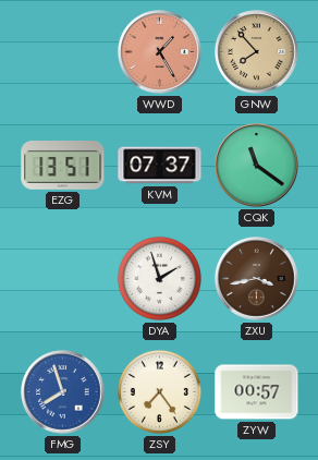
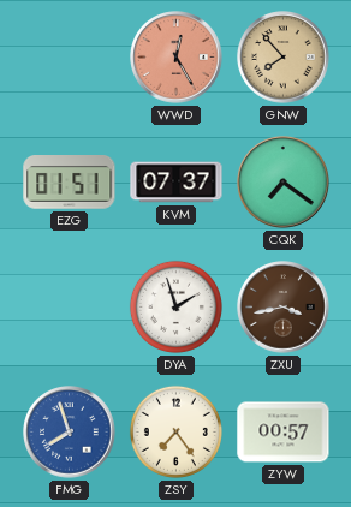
WWD: 1:25 -> 12:25 (177, 58)
EZG: 13:51 -> 01:51 (70, 183)
CQK: 11:21 -> 7:21 (284, 183)
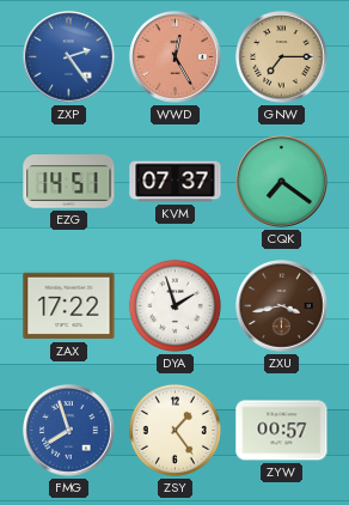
ZXP: none -> 2:24 (69, 57)
GNW: 7:53 -> 7:15 (282, 57)
EZG: 01:51 -> 14:51 (69, 182)
ZAX: none -> 17:22 (69, 306)
ZSY: 7:24 -> 1:24 (174, 430)
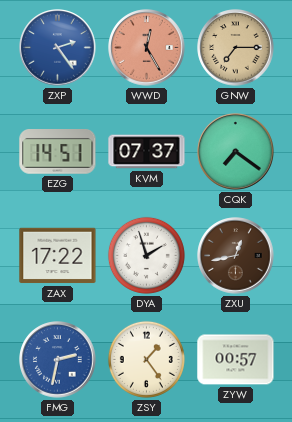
ZXU: 3:43 -> 12:43 (236, 256)
FMG: 7:57 -> 2:32 (58, 360)
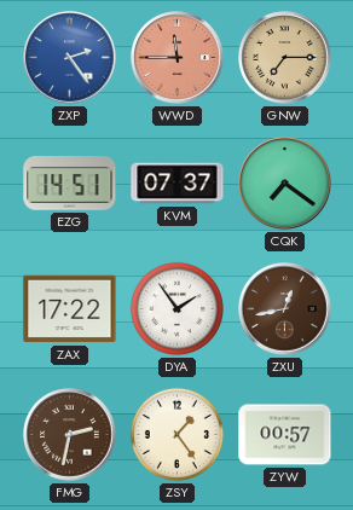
WWD: 12:25 -> 11:45 (178, 58)
DYA: 1:57 -> 1:54 (176, 308)
FMG dial: blue -> brown (70, 435)
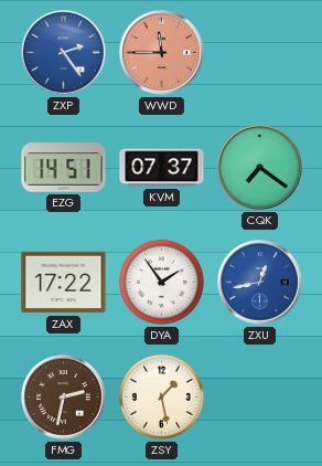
GNW: 7:15 -> none (285, 58)
ZXU dial: brown -> blue (260, 283)
ZSY: 1:24 -> 1:28 (161, 396)
ZYW: 00:57 -> none (285, 435)
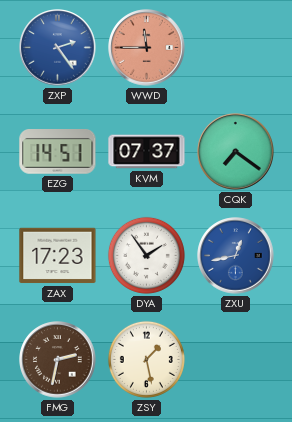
ZAX: 17:22 -> 17:23 (58, 256)
